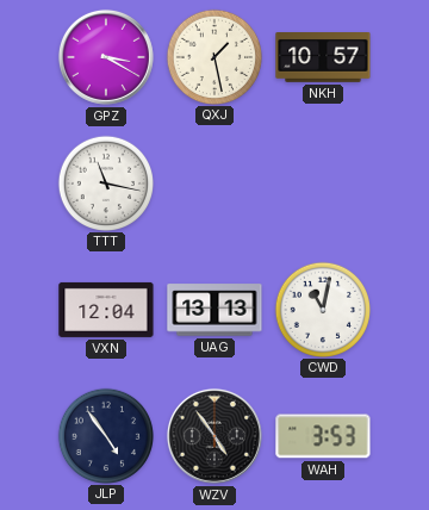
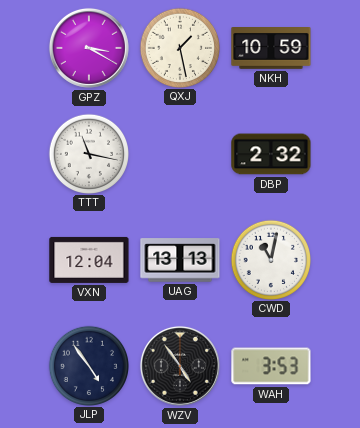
NKH: 10:57 -> 10:59 (271, 49)
DBP: none -> 2:32 (271, 154)
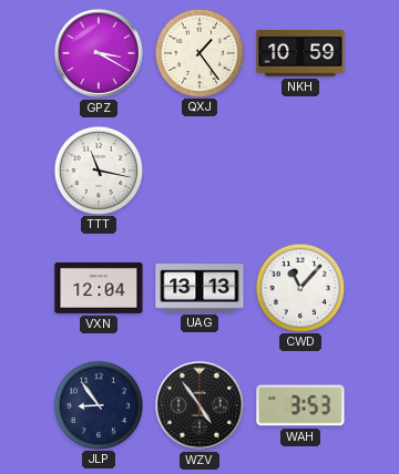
QXJ: 1:28 -> 1:24 (198, 52)
DBP: 2:32 -> none (271, 154)
CWD: 11:02 -> 11:07 (299, 287)
JLP: 4:54 -> 8:54 (98, 404)
